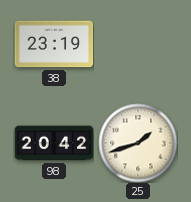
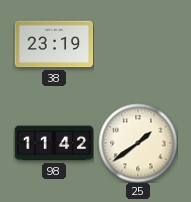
98: 20:42 -> 11:42 (54, 143)
25: 1:42 -> 1:39 (138, 143)
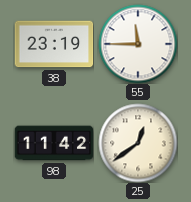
55: none -> 11:45 (138, 44)
25: 1:39 -> 12:39 (138, 143)
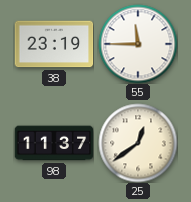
98: 11:42 -> 11:37 (54, 143)
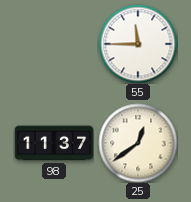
38: 23:19 -> none (54, 44)
